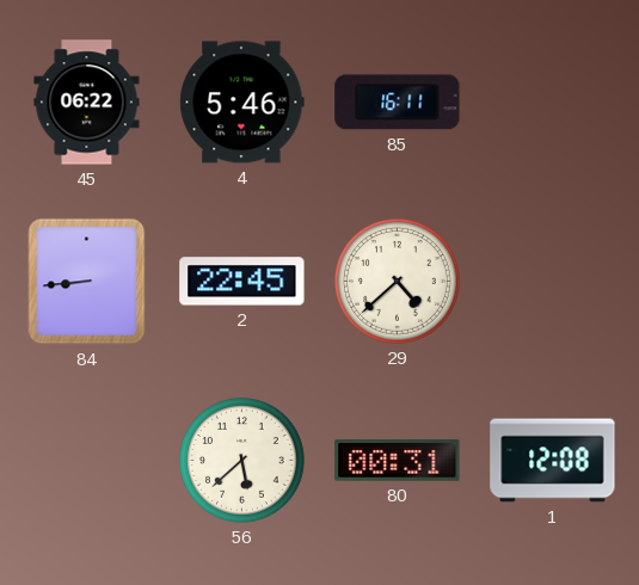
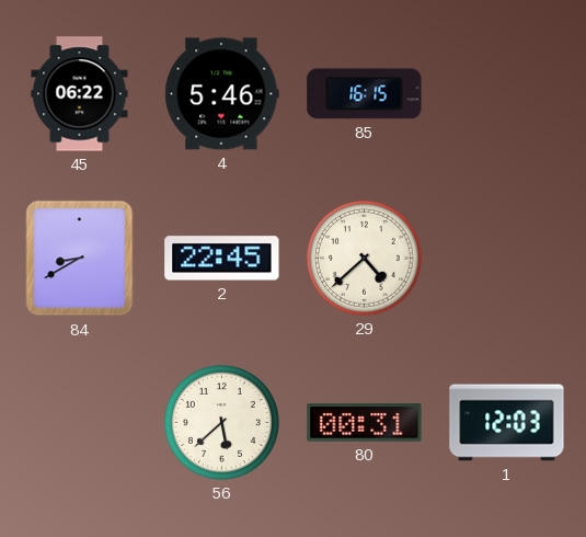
85: 16:11 -> 16:15 (365, 94)
84: 8:44 -> 8:40 (80, 259)
1: 12:08 -> 12:03 (507, 423)
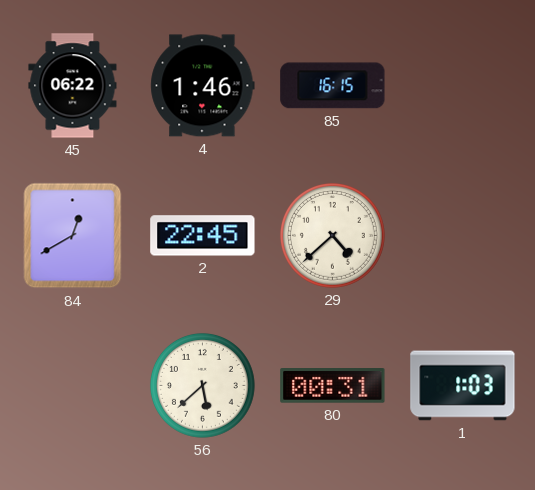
4: 5:46 -> 1:46 (203, 86)
84: 8:40 -> 12:40 (73, 236)
1: 12:03 -> 1:03 (463, 386)
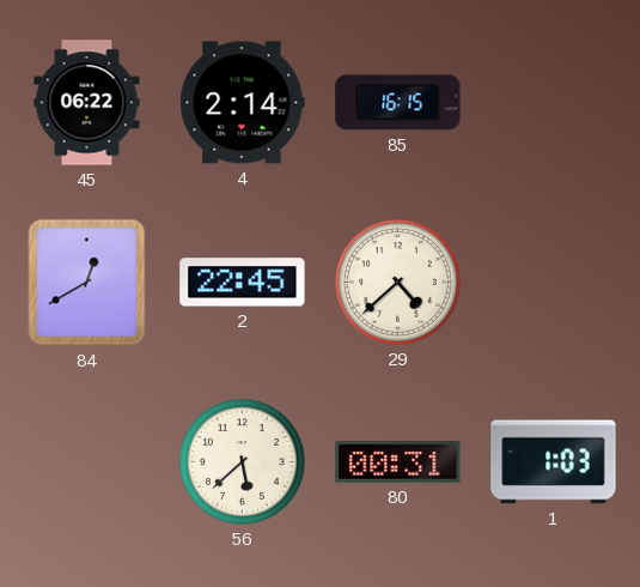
4: 1:46 -> 2:14 (243, 103)
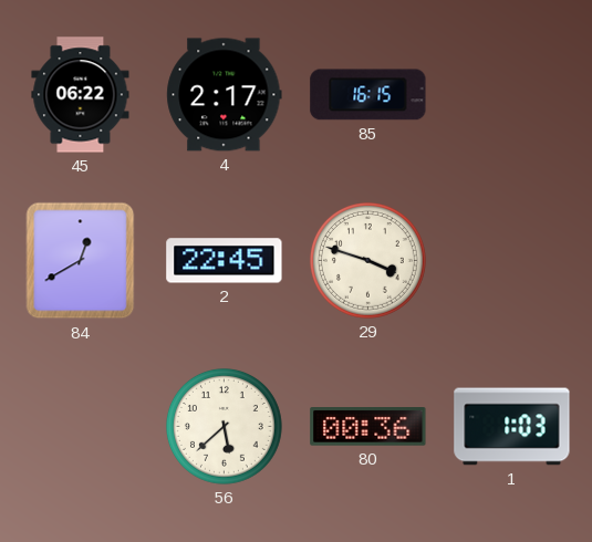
4: 2:14 -> 2:17 (225, 95)
29: 4:38 -> 3:48 (367, 260)
80: 00:31 -> 00:36 (368, 427)
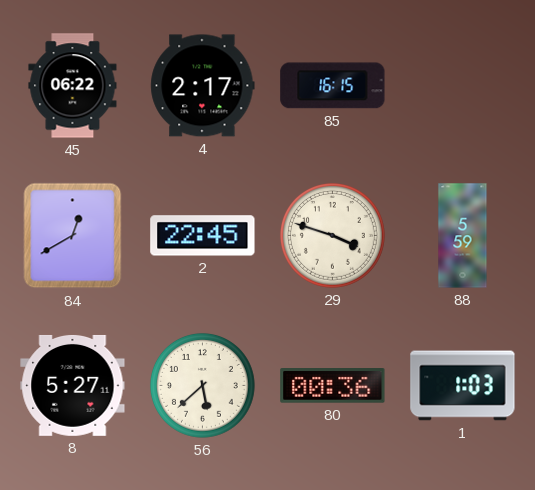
88: none -> 5:59 (463, 236)
8: none -> 5:27 (73, 385)
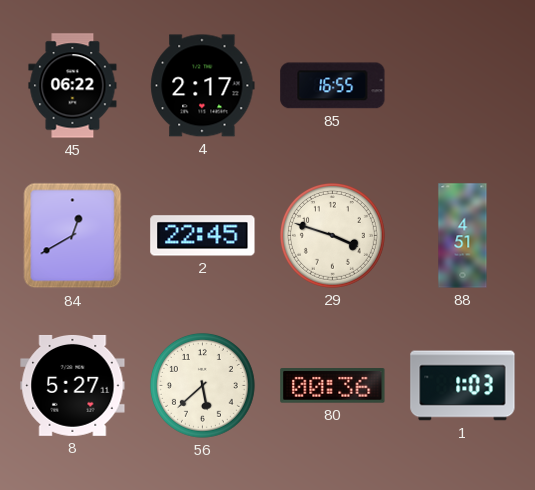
85: 16:15 -> 16:55 (333, 86)
88: 5:59 -> 4:51 (463, 236)
